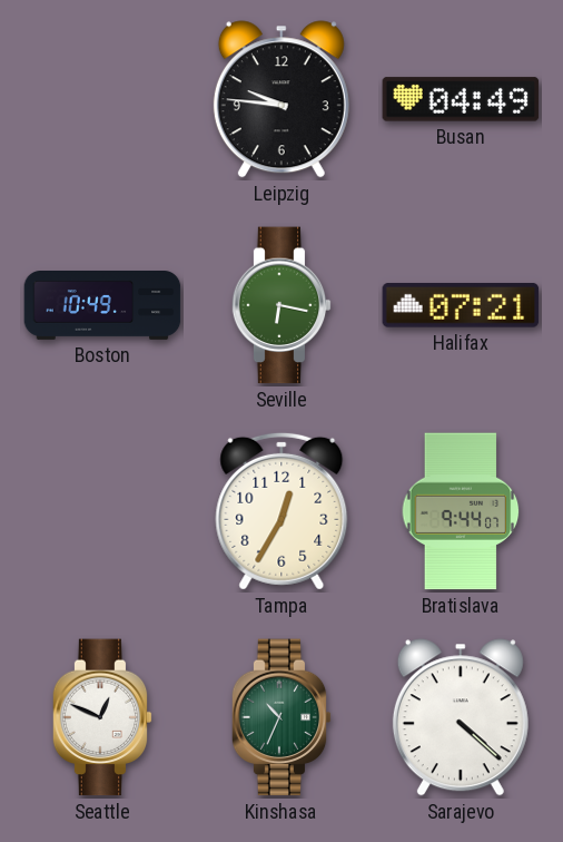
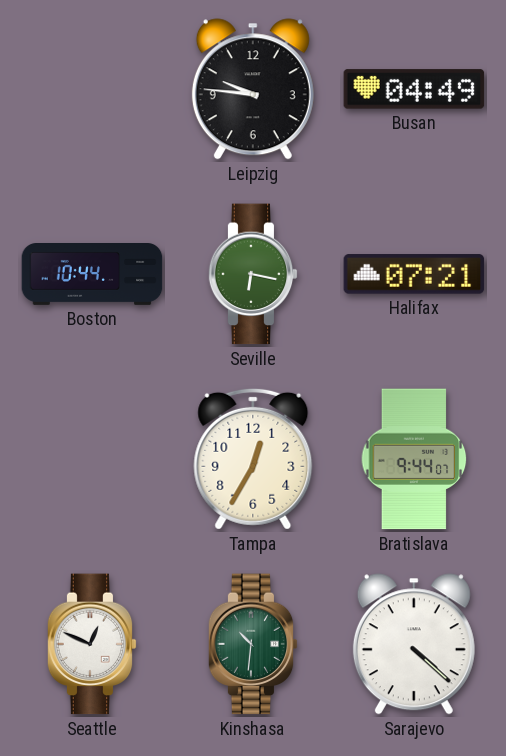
Boston: 10:49 -> 10:44 (92, 275)
Kinshasa: 10:34 -> 10:31 (253, 644)
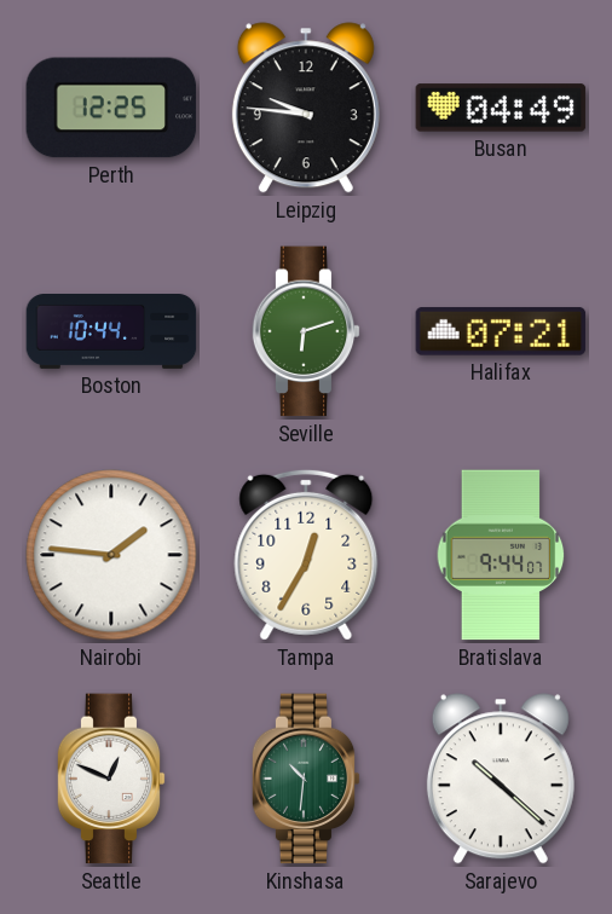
Perth: none -> 12:25 (111, 108)
Seville: 6:17 -> 6:12 (306, 331)
Nairobi: none -> 1:46 (111, 555)
Sarajevo: 4:22 -> 10:22 (501, 779)
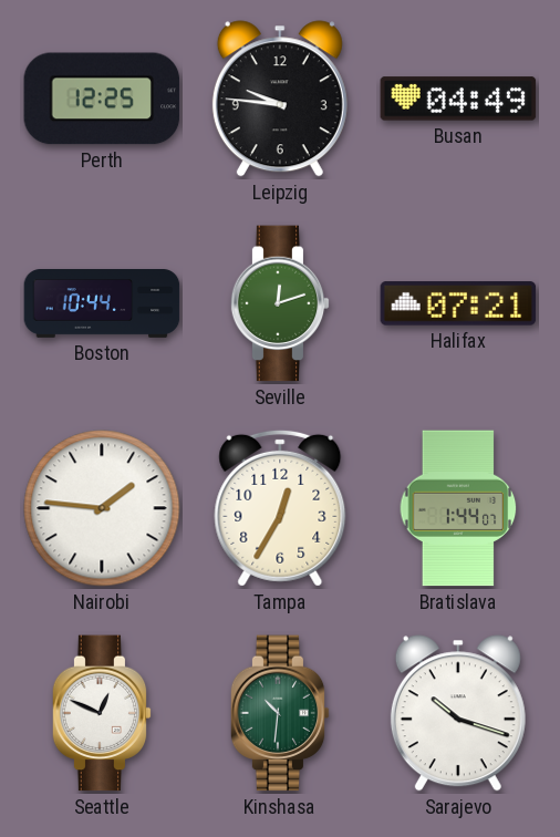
Seville: 6:12 -> 12:12 (280, 303)
Bratislava: 9:44 -> 1:44 (458, 508)
Sarajevo: 10:22 -> 10:18 (458, 713)
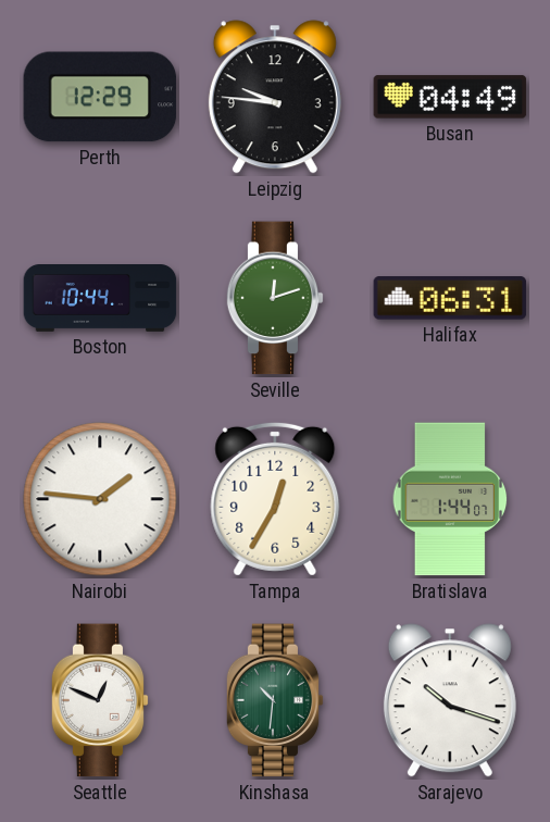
Perth: 12:25 -> 12:29 (100, 97)
Halifax: 07:21 -> 06:31 (450, 298)
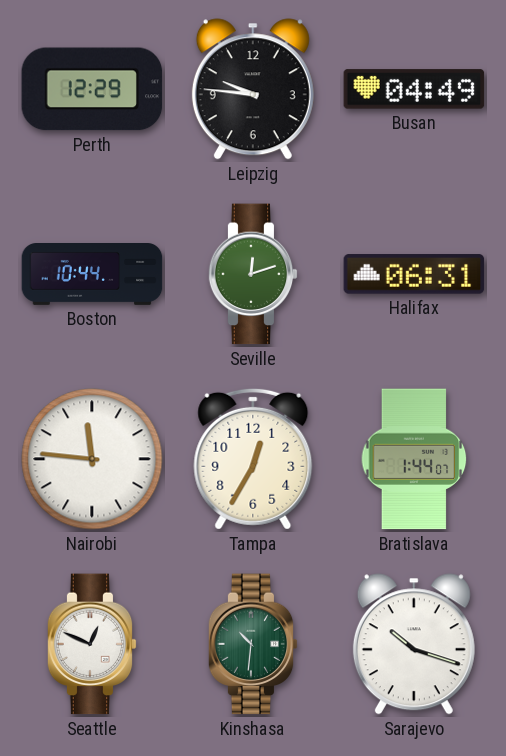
Nairobi: 1:46 -> 11:46 (92, 459)
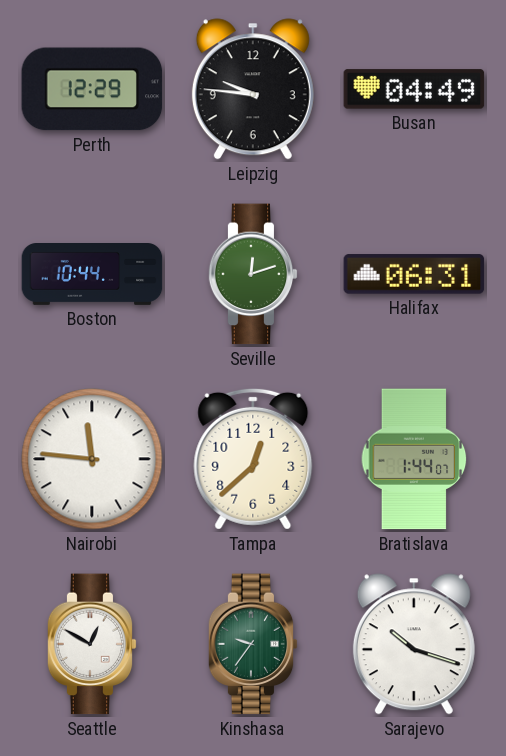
Tampa: 12:35 -> 12:38 (253, 459)
Seattle: 12:49 -> 12:50 (92, 644)
Kinshasa: 10:31 -> 9:36 (253, 644)
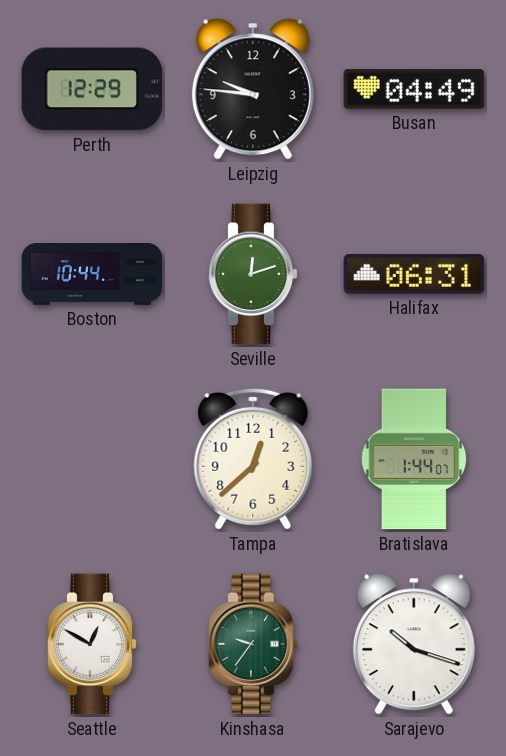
Nairobi: 11:46 -> none (92, 459)
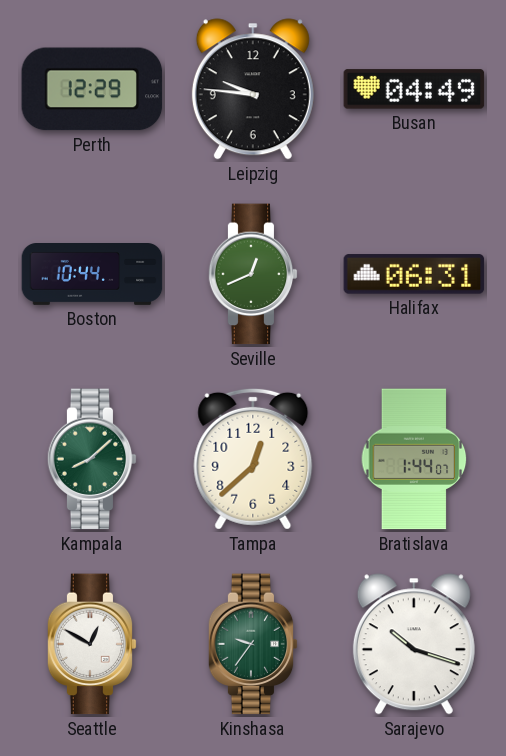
Seville: 12:12 -> 12:41 (253, 274)
Kampala: none -> 8:08 (92, 459)
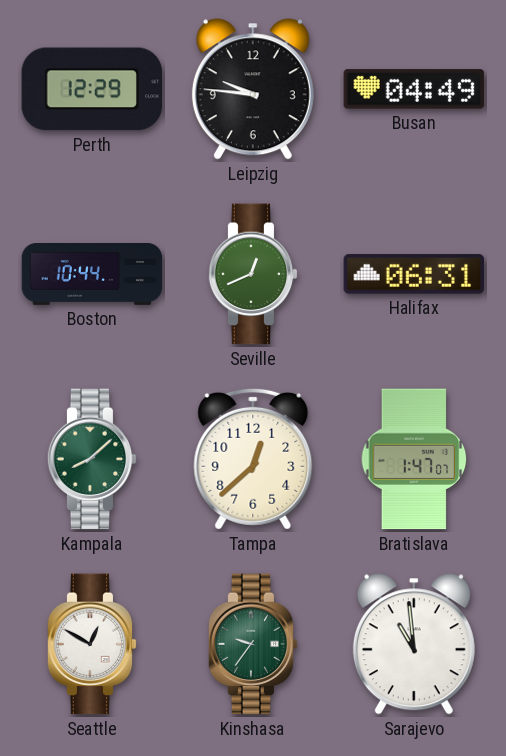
Bratislava: 1:44 -> 1:47 (414, 459)
Sarajevo: 10:18 -> 10:59 (414, 644)
